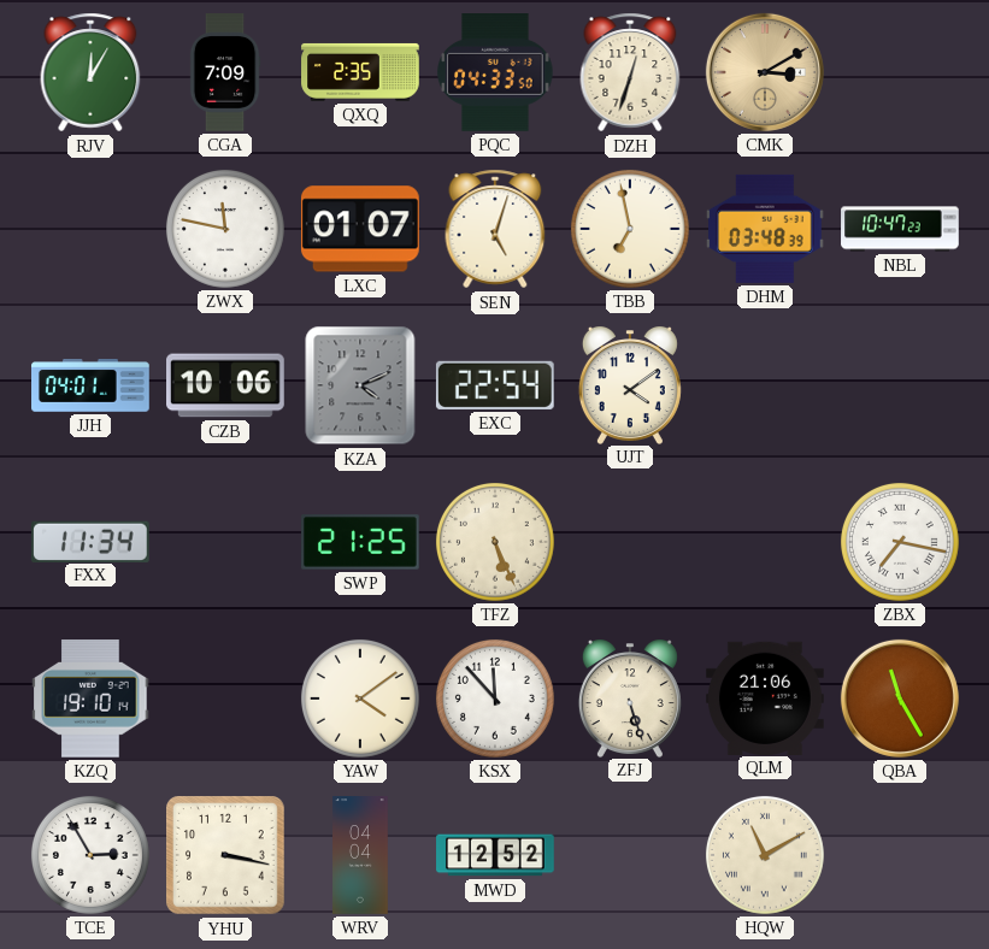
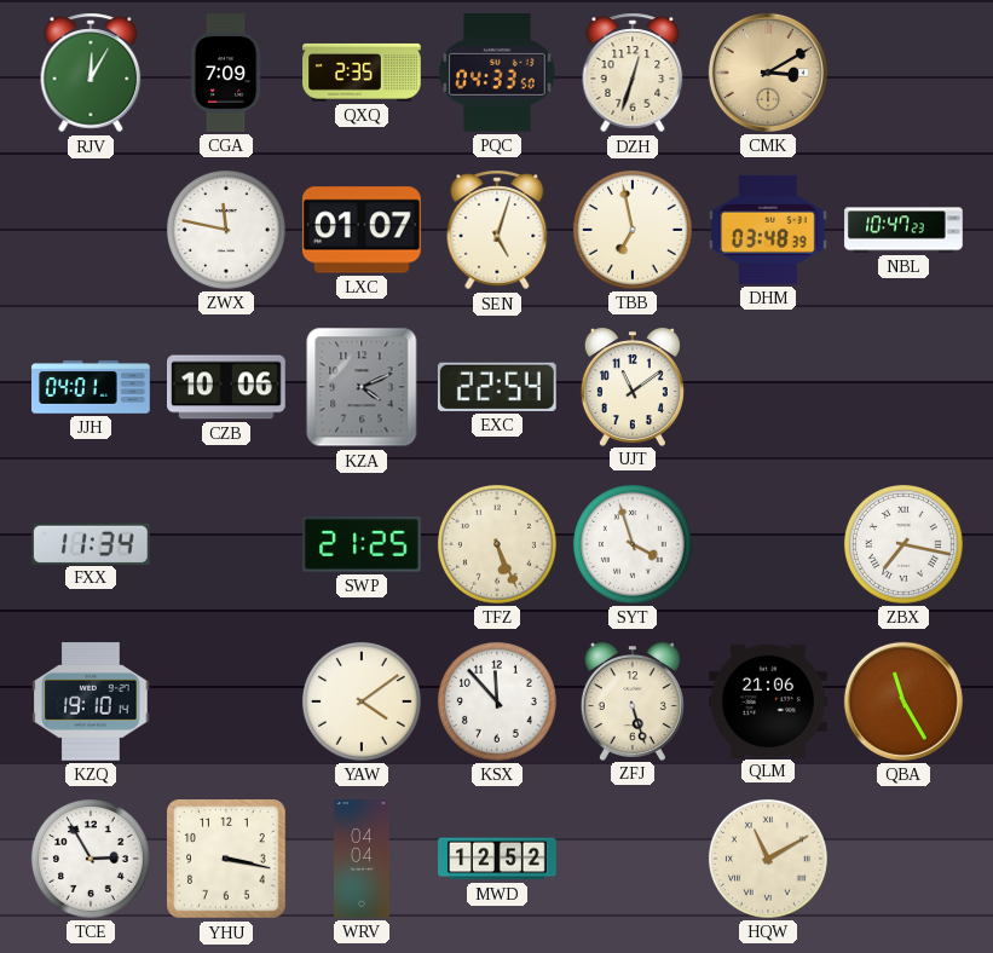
UJT: 4:09 -> 11:09 (633, 387)
SYT: none -> 3:57 (633, 544)
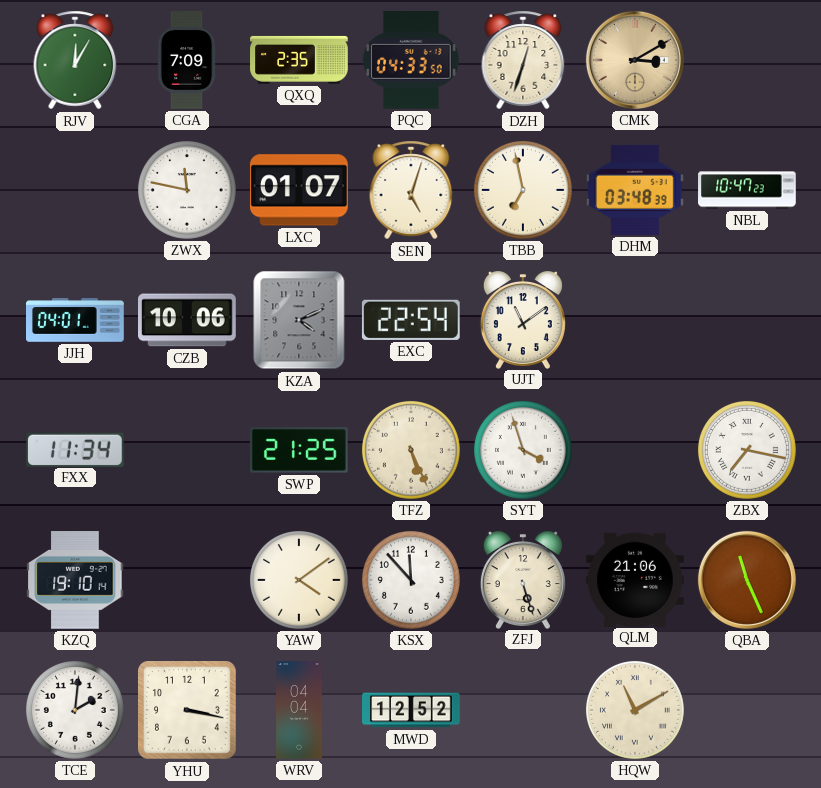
QBA: 11:25 -> 11:26 (747, 580)
TCE: 2:55 -> 2:01 (75, 710)
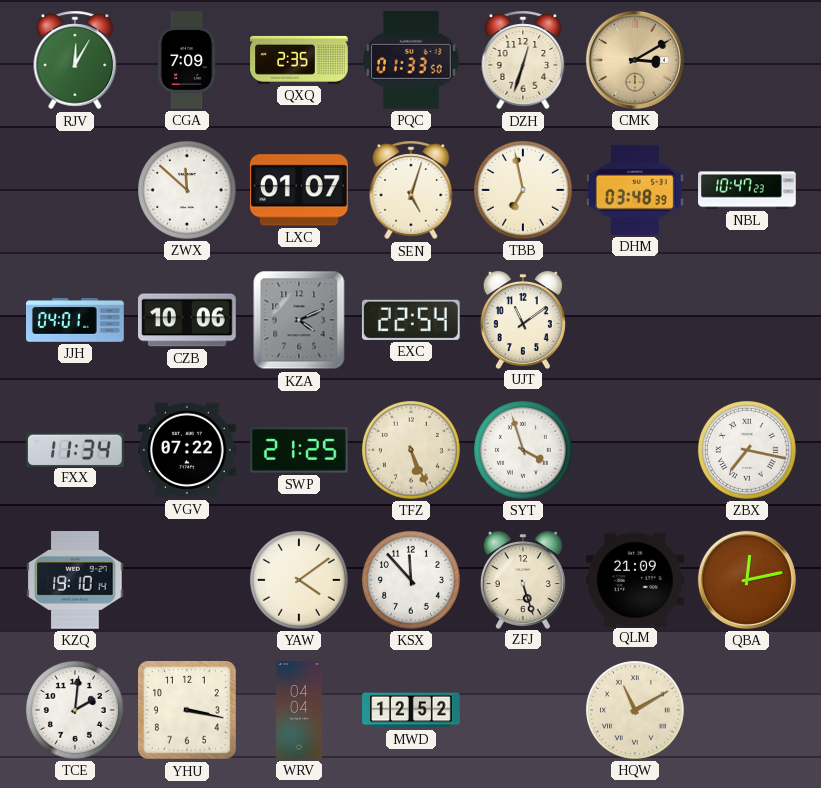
PQC: 04:33 -> 01:33 (411, 61)
ZWX: 11:47 -> 11:52 (187, 190)
VGV: none -> 07:22 (188, 450)
QLM: 21:06 -> 21:09 (636, 579)
QBA: 11:26 -> 12:13 (747, 580)
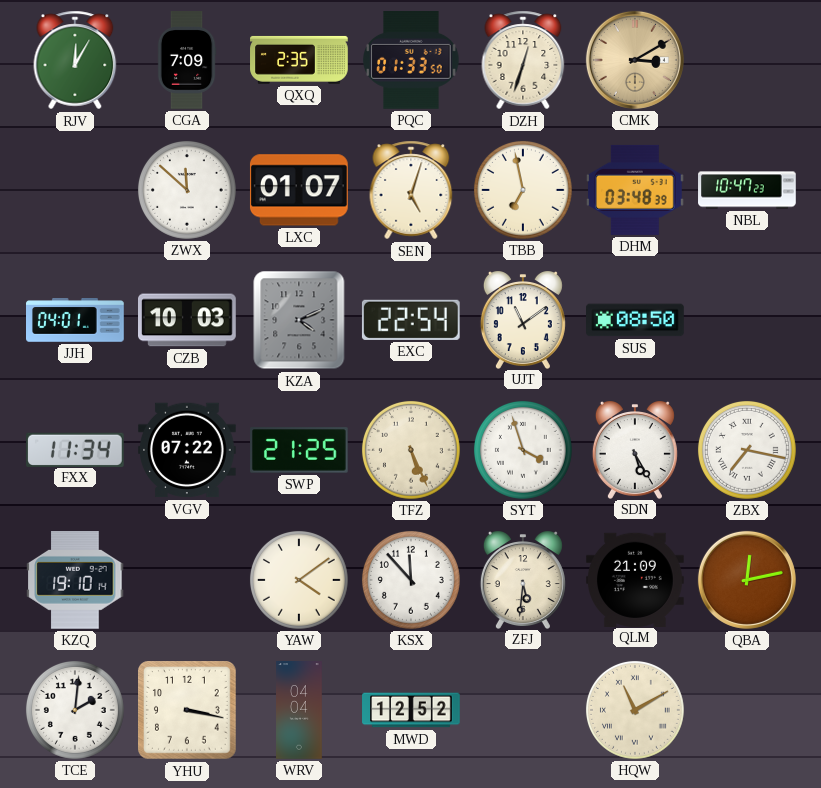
CZB: 10:06 -> 10:03 (188, 320)
SUS: none -> 08:50 (636, 320)
SDN: none -> 5:25 (635, 450)
ZFJ: 5:27 -> 5:31 (523, 580)
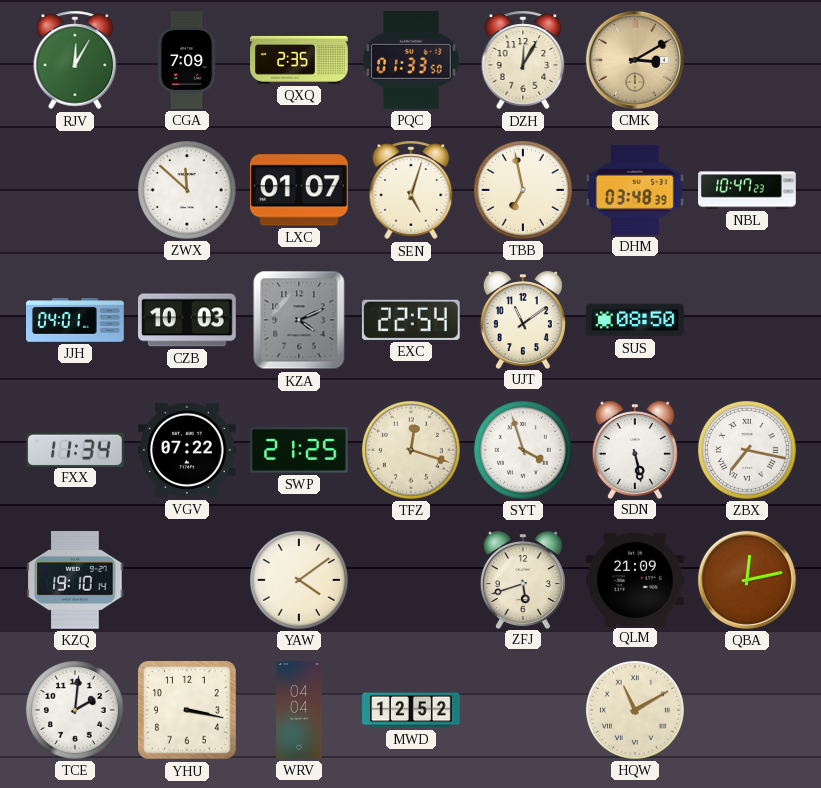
DZH: 12:33 -> 12:05 (523, 60)
TFZ: 5:26 -> 12:18 (411, 450)
SDN: 5:25 -> 5:28 (635, 450)
KSX: 11:53 -> none (411, 580)
ZFJ: 5:31 -> 5:42 (523, 580)
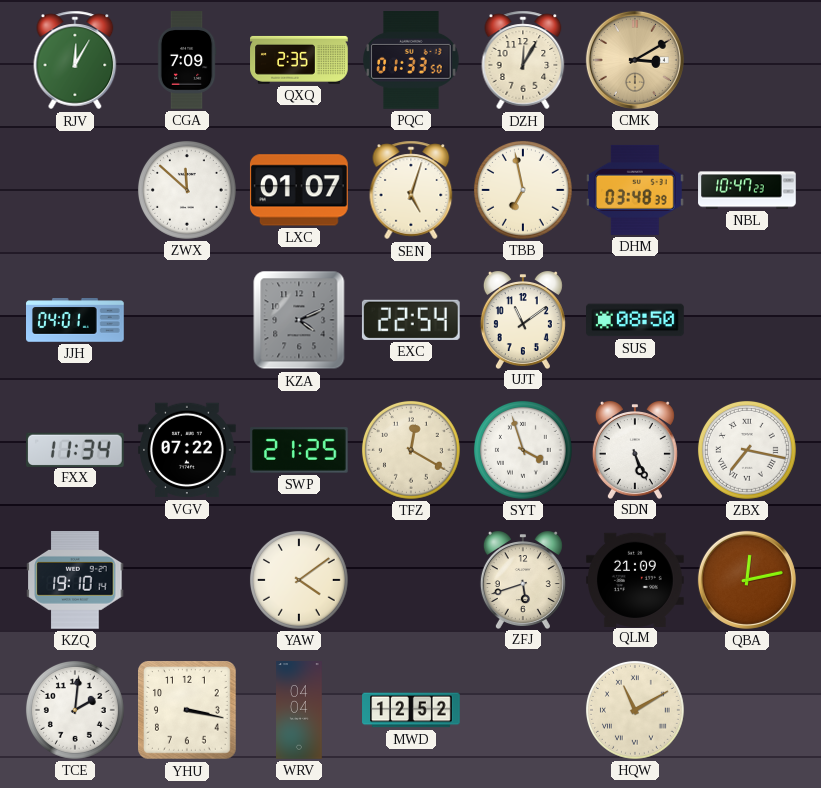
CZB: 10:03 -> none (188, 320)
TFZ: 12:18 -> 12:20 (411, 450)
SDN: 5:28 -> 5:26 (635, 450)
